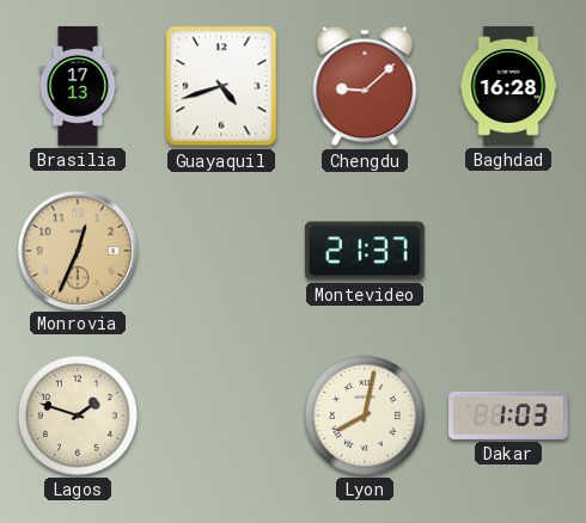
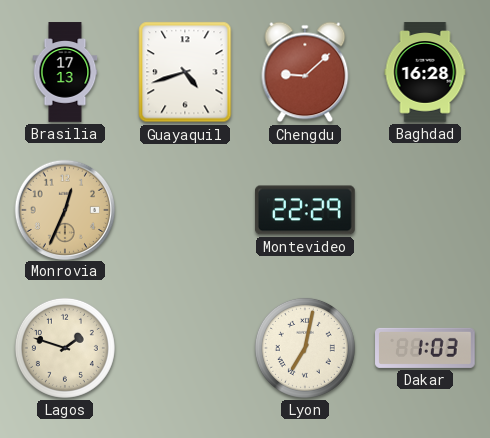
Montevideo: 21:37 -> 22:29 (306, 210)
Lyon: 8:02 -> 7:02 (305, 348)
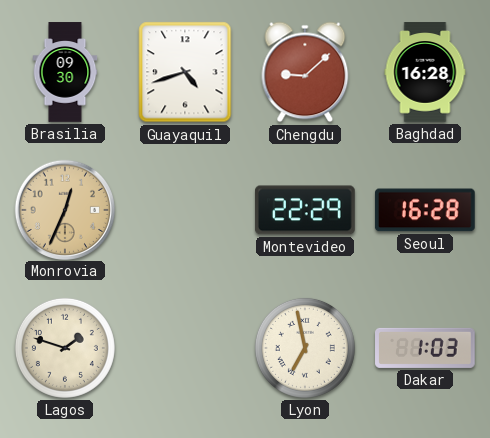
Brasilia: 17:13 -> 09:30 (65, 72)
Seoul: none -> 16:28 (425, 210)
Lyon: 7:02 -> 6:58 (305, 348)
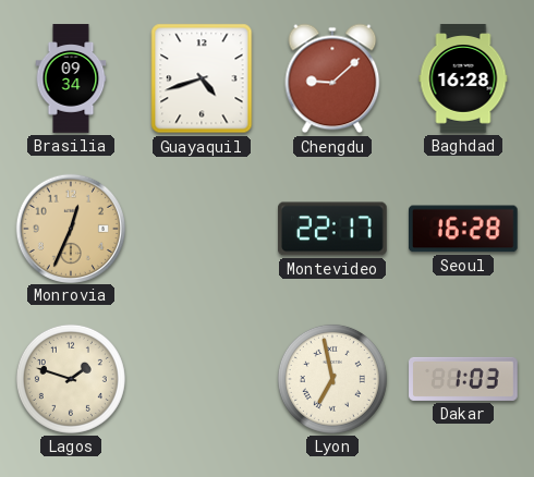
Brasilia: 09:30 -> 09:34 (71, 78)
Montevideo: 22:29 -> 22:17 (333, 229)
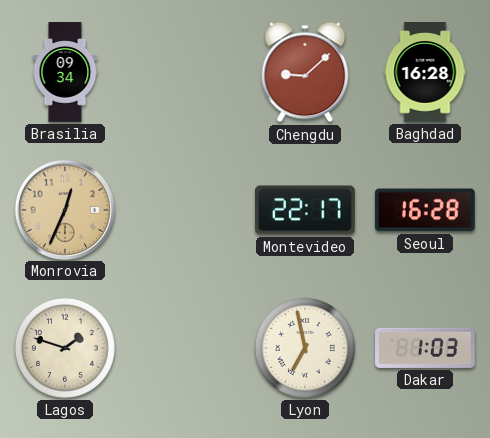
Guayaquil: 4:42 -> none (202, 78)
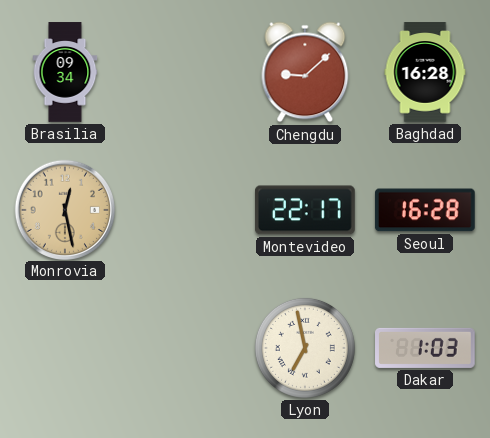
Monrovia: 12:34 -> 12:28 (64, 209)
Lagos: 1:48 -> none (65, 348)
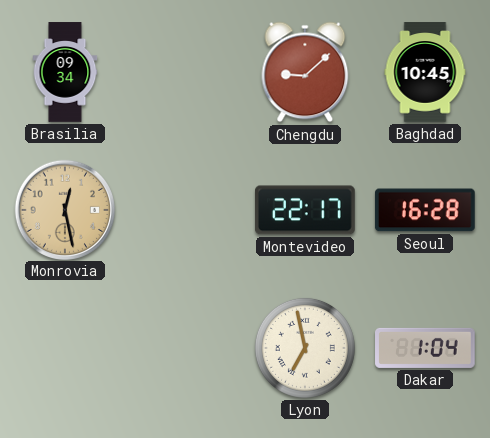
Baghdad: 16:28 -> 10:45 (425, 72)
Dakar: 1:03 -> 1:04 (425, 348)
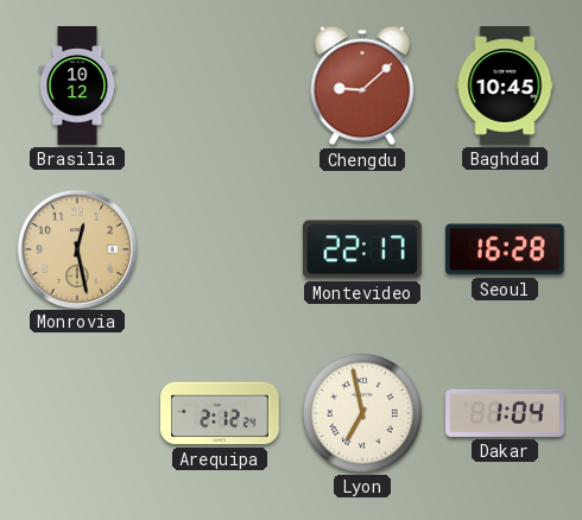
Brasilia: 09:34 -> 10:12 (77, 85)
Arequipa: none -> 2:12 (220, 413)
